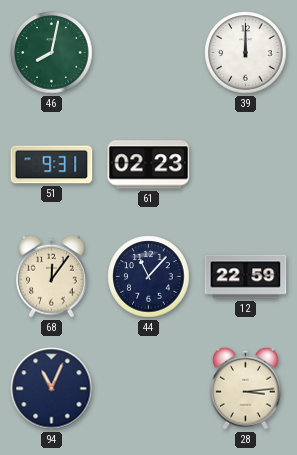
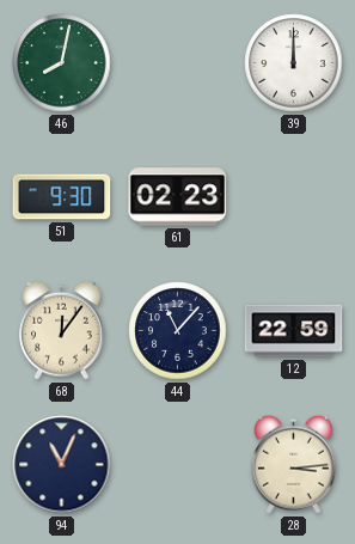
51: 9:31 -> 9:30 (62, 197)
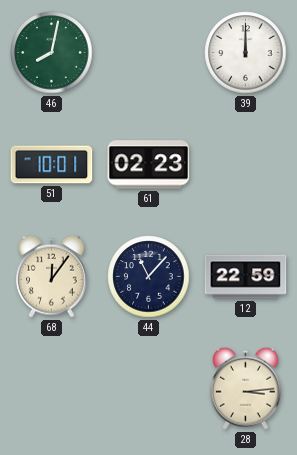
51: 9:30 -> 10:01 (52, 165)
94: 11:04 -> none (62, 465)
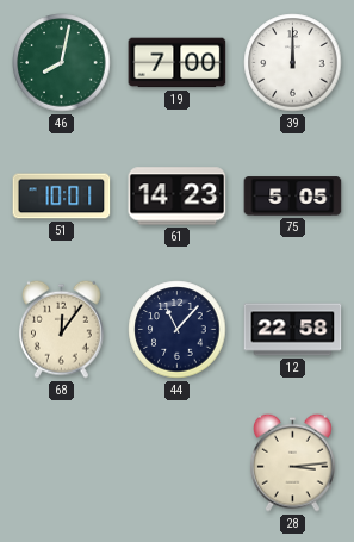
19: none -> 7:00 (178, 63)
61: 02:23 -> 14:23 (178, 197)
75: none -> 5:05 (293, 197)
12: 22:59 -> 22:58 (293, 330)
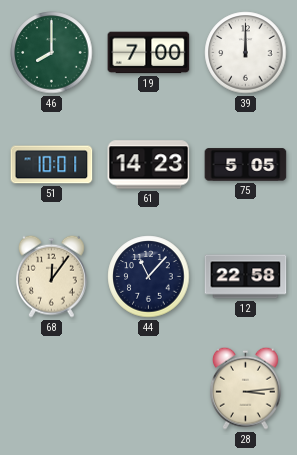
46: 8:02 -> 8:00 (52, 53)
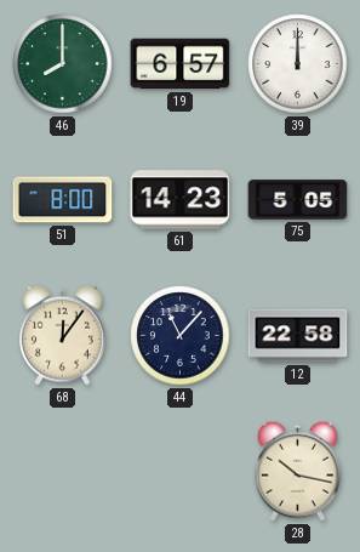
19: 7:00 -> 6:57 (181, 64)
51: 10:01 -> 8:00 (63, 200)
28: 3:14 -> 10:17 (297, 471)
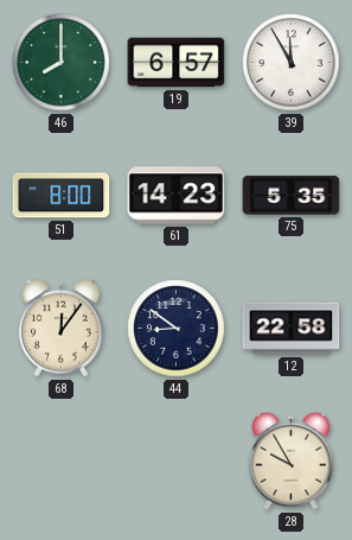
39: 12:00 -> 11:55 (292, 63)
75: 5:05 -> 5:35 (292, 196)
44: 11:07 -> 8:51 (177, 329)
28: 10:17 -> 9:55 (290, 460)
